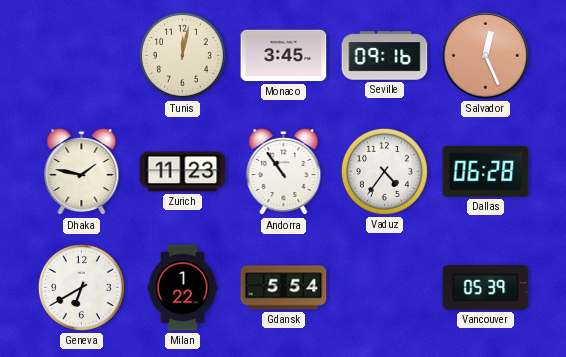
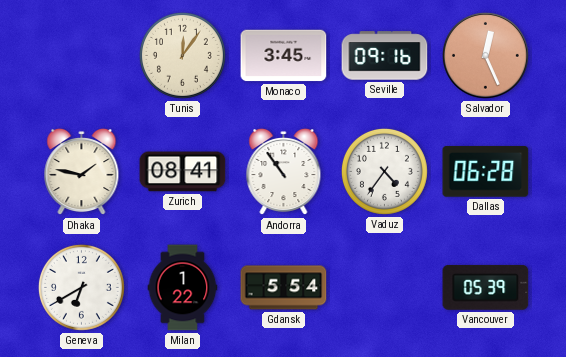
Tunis: 12:02 -> 12:06 (182, 55)
Zurich: 11:23 -> 08:41 (183, 172)
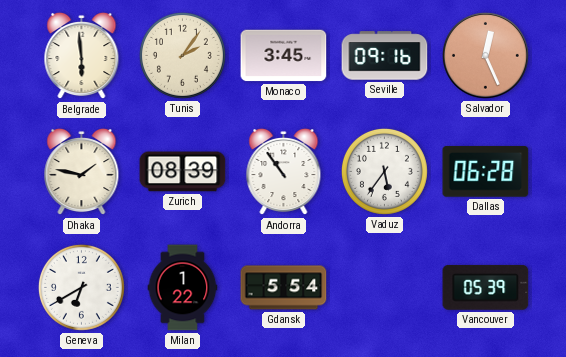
Belgrade: none -> 5:59 (82, 56)
Tunis: 12:06 -> 2:06 (182, 55)
Zurich: 08:41 -> 08:39 (183, 172)
Vaduz: 4:36 -> 5:36 (384, 171)
